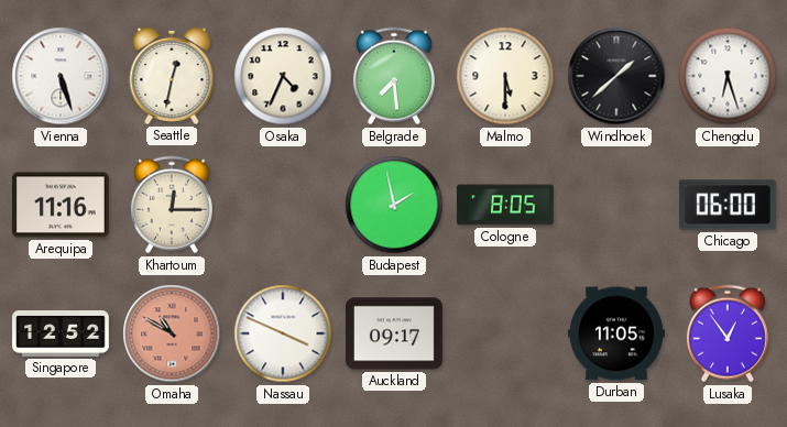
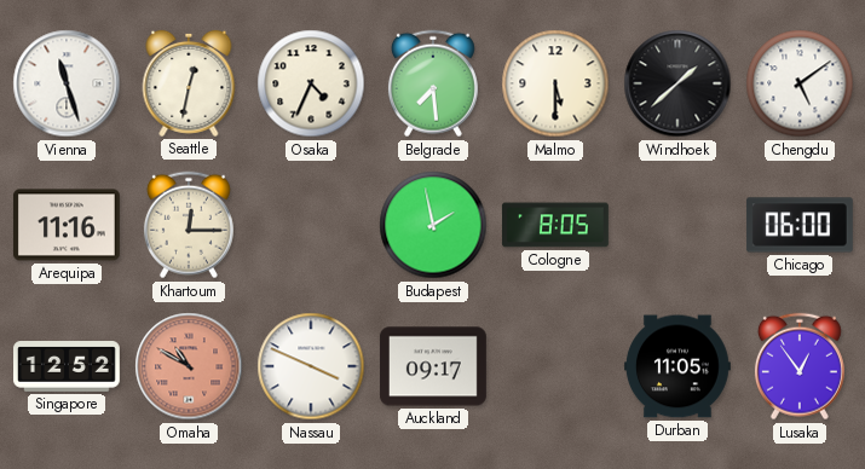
Vienna: 5:27 -> 11:27 (67, 83)
Chengdu: 6:27 -> 5:09 (800, 83)
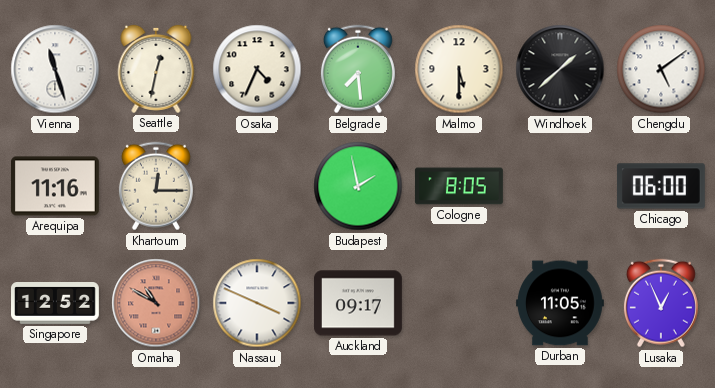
Lusaka: 12:54 -> 12:56 (661, 303)
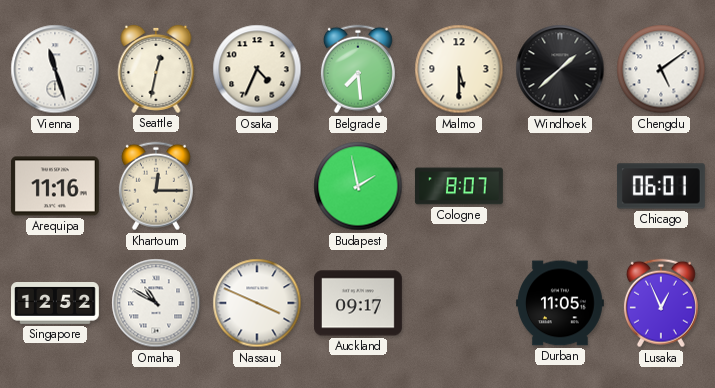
Cologne: 8:05 -> 8:07 (459, 186)
Chicago: 06:00 -> 06:01 (661, 186)
Omaha dial: salmon -> white (156, 303)
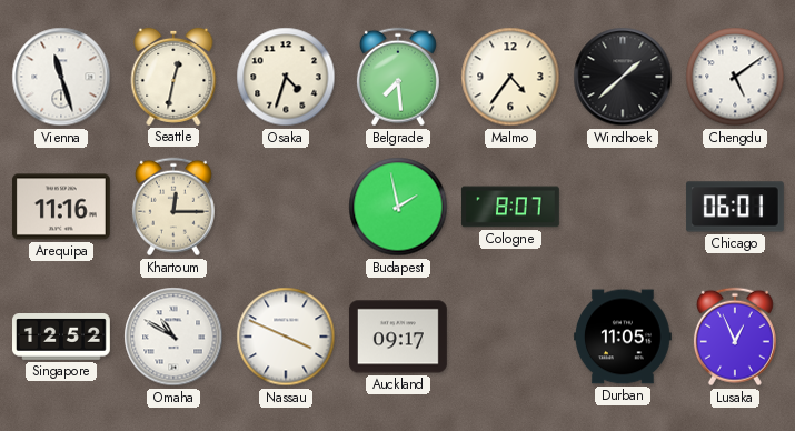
Osaka: 4:34 -> 4:33 (286, 77)
Malmo: 5:30 -> 4:36 (510, 77)
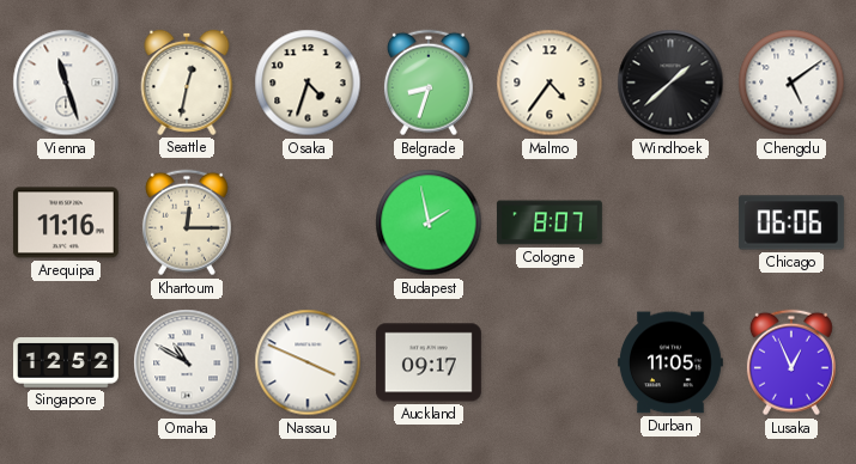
Belgrade: 7:29 -> 8:33 (429, 83)
Chicago: 06:01 -> 06:06 (791, 222)
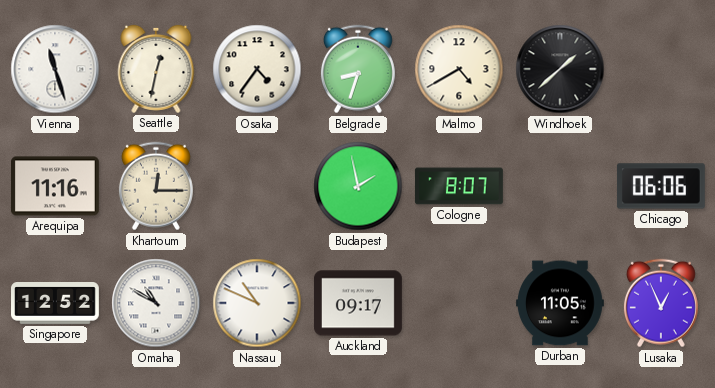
Osaka: 4:33 -> 4:36 (257, 69)
Malmo: 4:36 -> 4:40 (459, 69)
Chengdu: 5:09 -> none (791, 83)
Nassau: 3:49 -> 10:49 (257, 303)
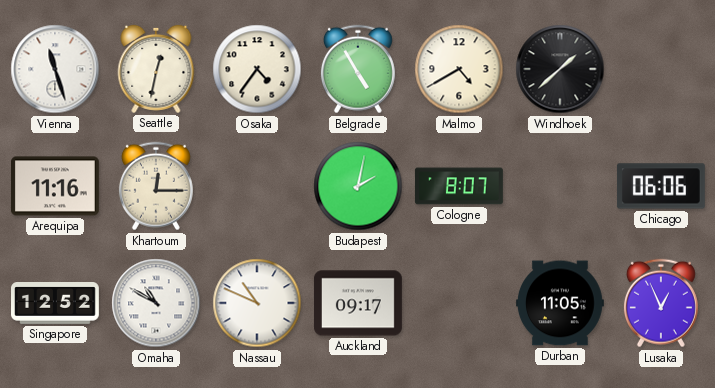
Belgrade: 8:33 -> 4:55 (358, 69)
Budapest: 1:58 -> 2:02 (358, 186)
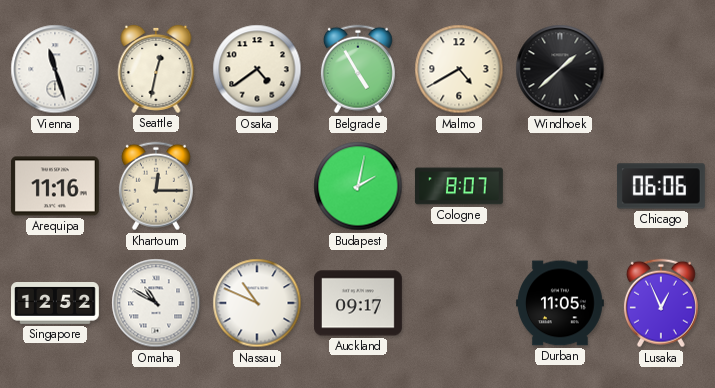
Osaka: 4:36 -> 4:39 (257, 69)
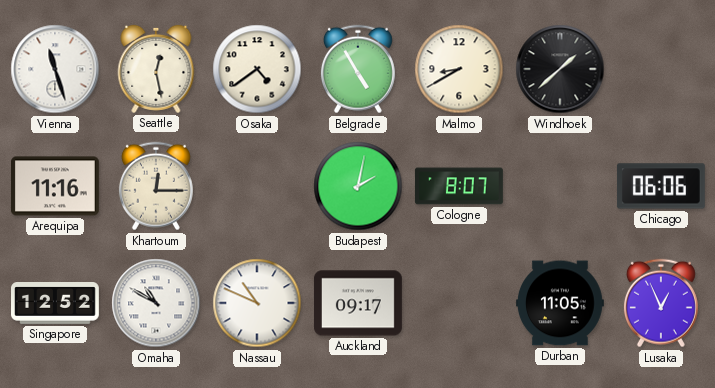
Seattle: 12:32 -> 12:28 (156, 69)
Malmo: 4:40 -> 8:40 (459, 69)
